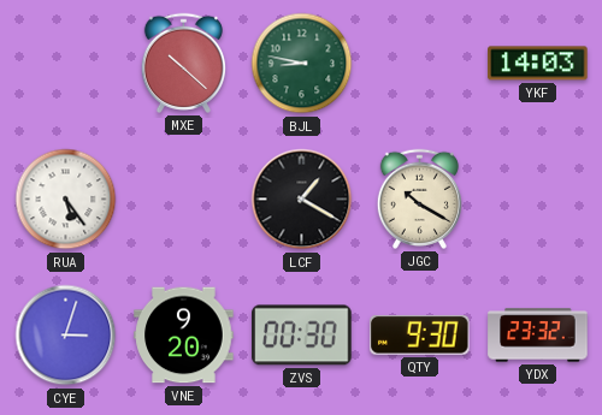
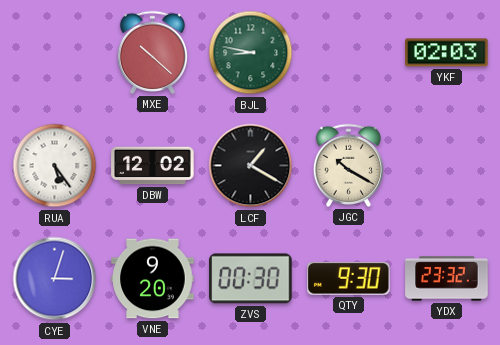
YKF: 14:03 -> 02:03 (447, 53)
DBW: none -> 12:02 (153, 166)
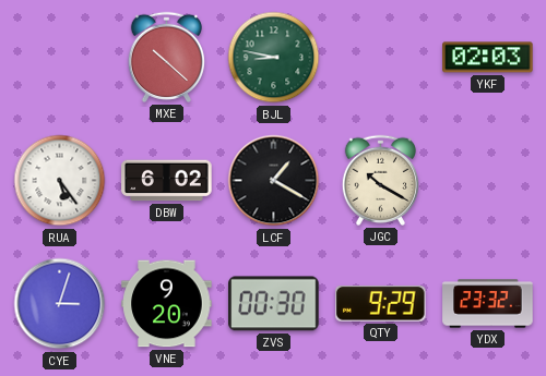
DBW: 12:02 -> 6:02 (167, 181)
QTY: 9:30 -> 9:29 (381, 303)
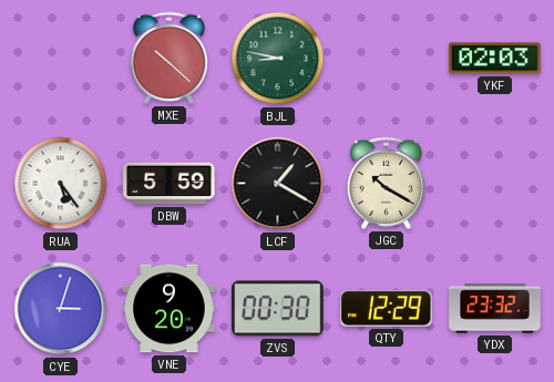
DBW: 6:02 -> 5:59 (170, 184)
QTY: 9:29 -> 12:29 (387, 308)
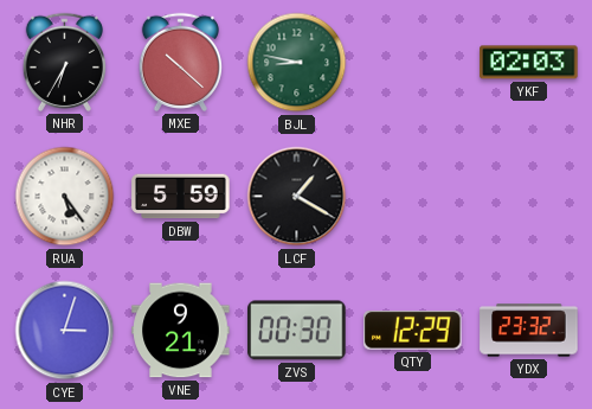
NHR: none -> 6:35 (64, 62)
JGC: 10:20 -> none (386, 183)
VNE: 9:20 -> 9:21 (181, 331)
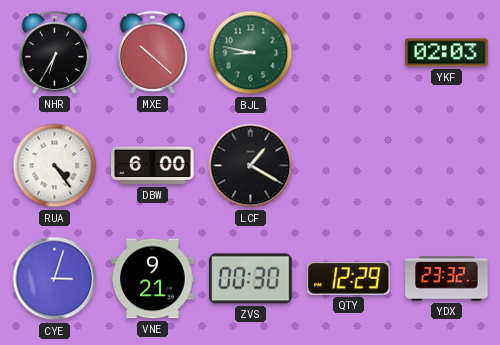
RUA: 5:24 -> 4:24 (55, 166)
DBW: 5:59 -> 6:00 (153, 166)
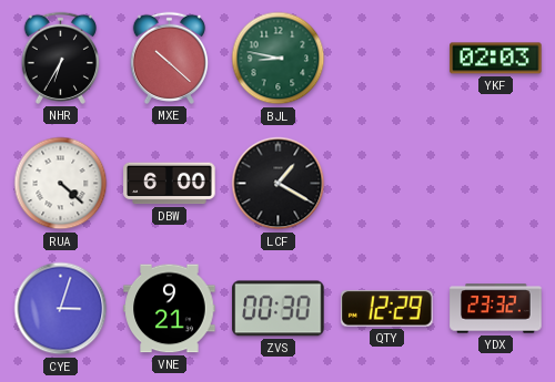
RUA: 4:24 -> 4:22 (61, 184)
